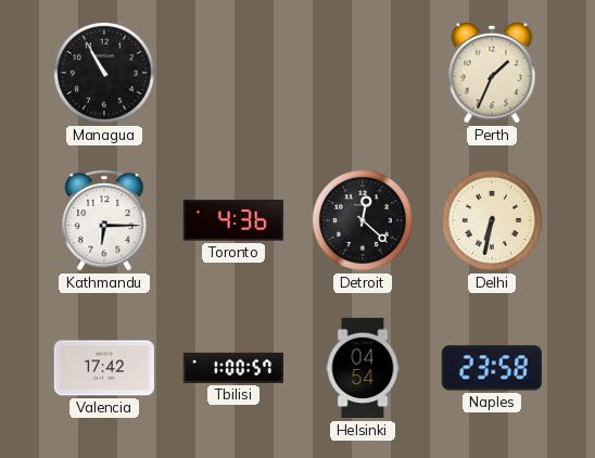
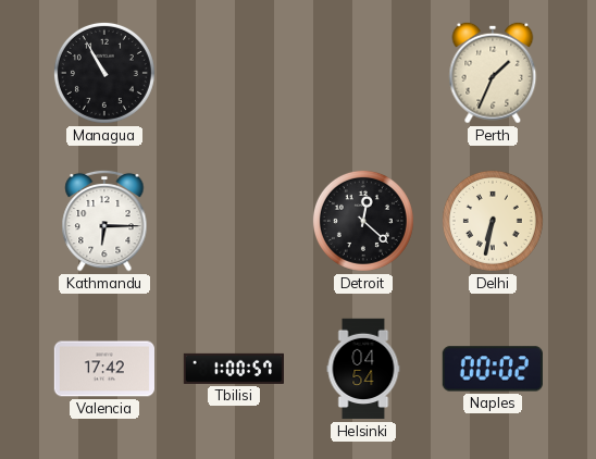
Toronto: 4:36 -> none (233, 220)
Naples: 23:58 -> 00:02 (493, 369)
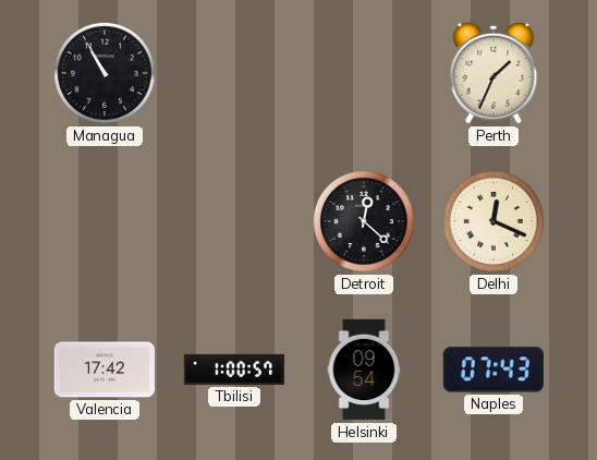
Kathmandu: 6:15 -> none (104, 221)
Delhi: 6:32 -> 12:19 (494, 221)
Helsinki: 04:54 -> 09:54 (364, 370)
Naples: 00:02 -> 07:43 (494, 370)
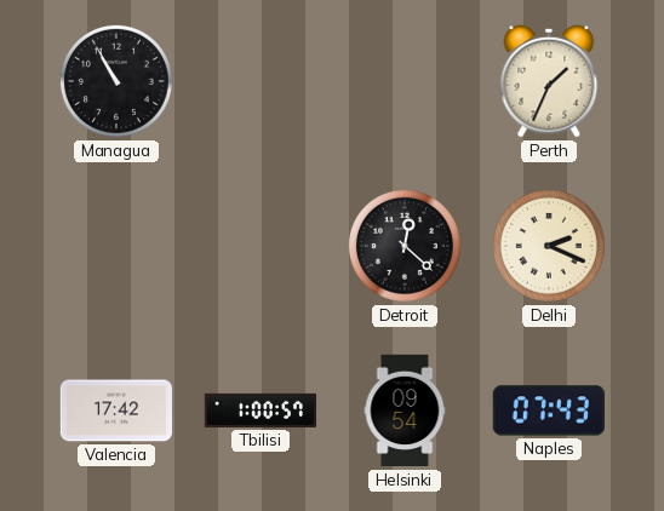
Delhi: 12:19 -> 2:19 (549, 246)
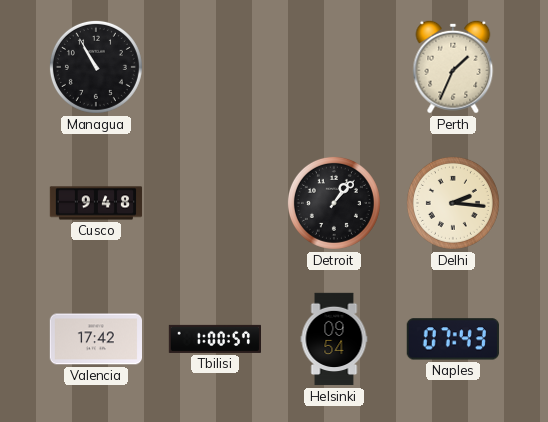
Cusco: none -> 9:48 (96, 203)
Detroit: 12:22 -> 1:07 (334, 203)
Delhi: 2:19 -> 2:16 (453, 203)
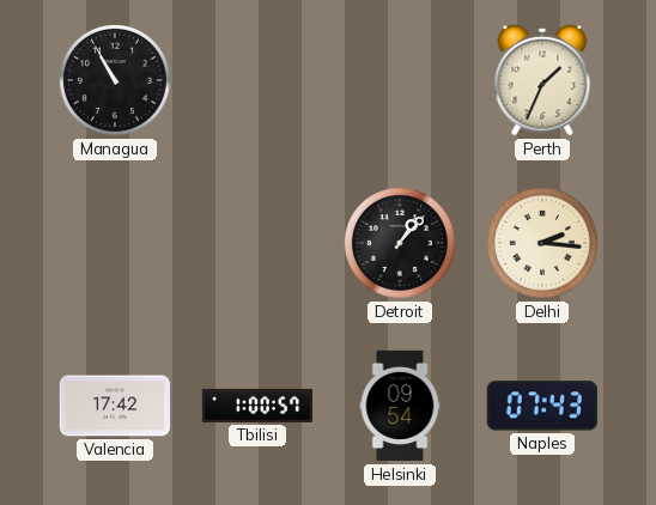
Cusco: 9:48 -> none (96, 203)
